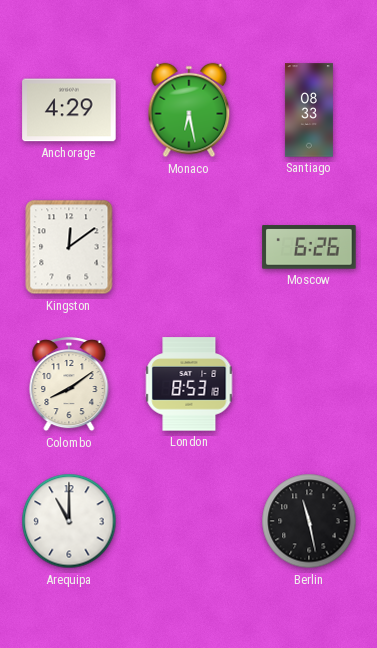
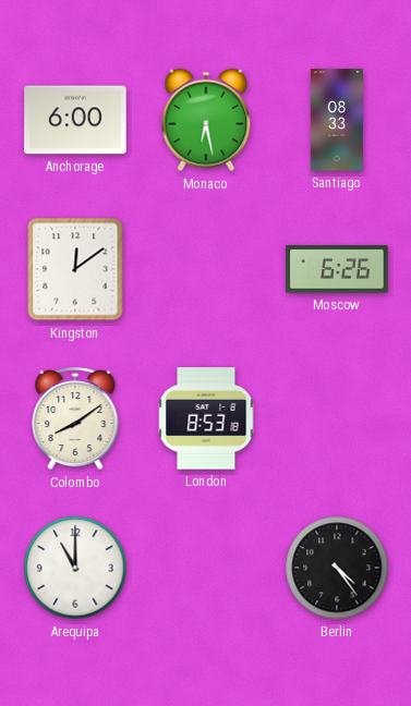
Anchorage: 4:29 -> 6:00 (75, 120)
Berlin: 11:28 -> 4:24 (337, 568)
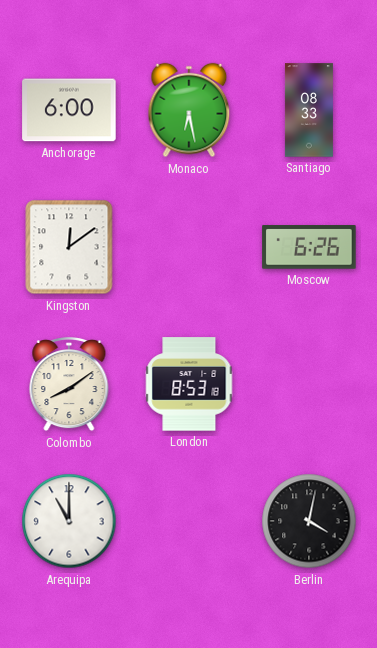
Berlin: 4:24 -> 4:02 (309, 521)
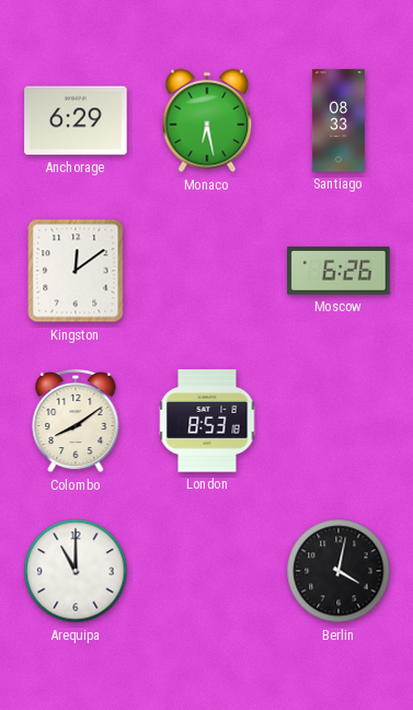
Anchorage: 6:00 -> 6:29 (76, 121)
